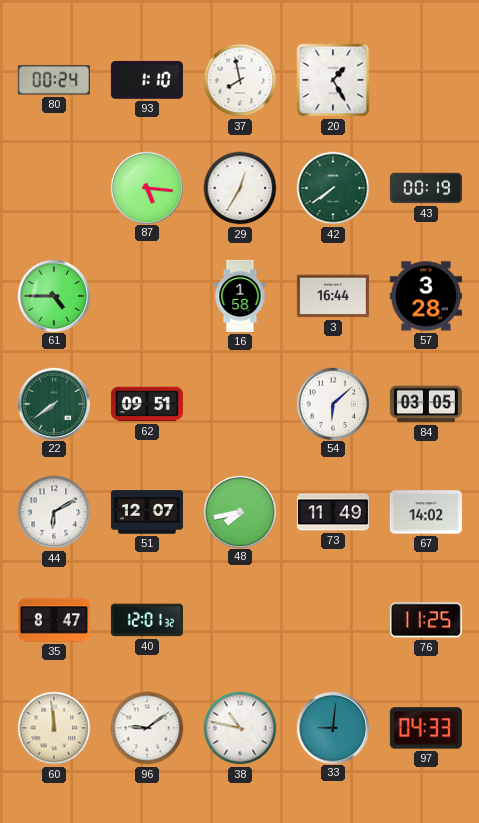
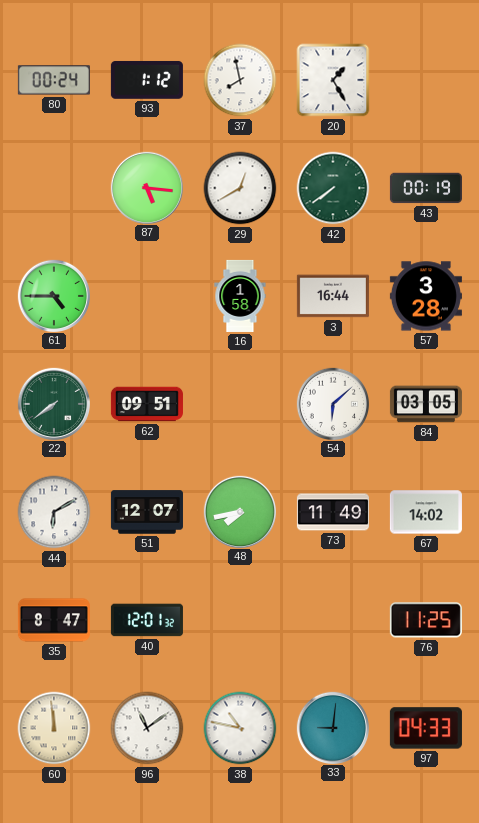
93: 1:10 -> 1:12 (147, 80)
29: 12:35 -> 12:40 (240, 188)
96: 9:09 -> 11:09 (147, 728)
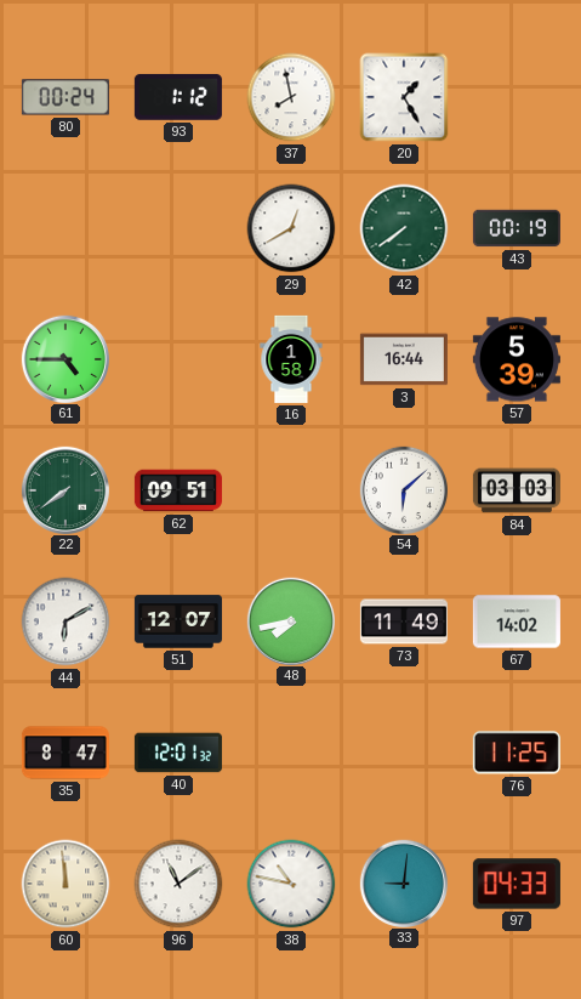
87: 5:16 -> none (146, 187)
57: 3:28 -> 5:39 (517, 359)
84: 03:05 -> 03:03 (517, 490)
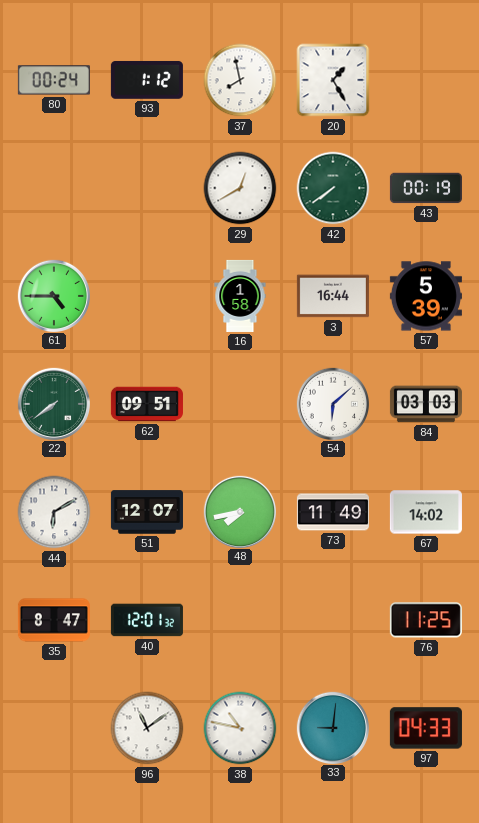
60: 11:59 -> none (65, 884)
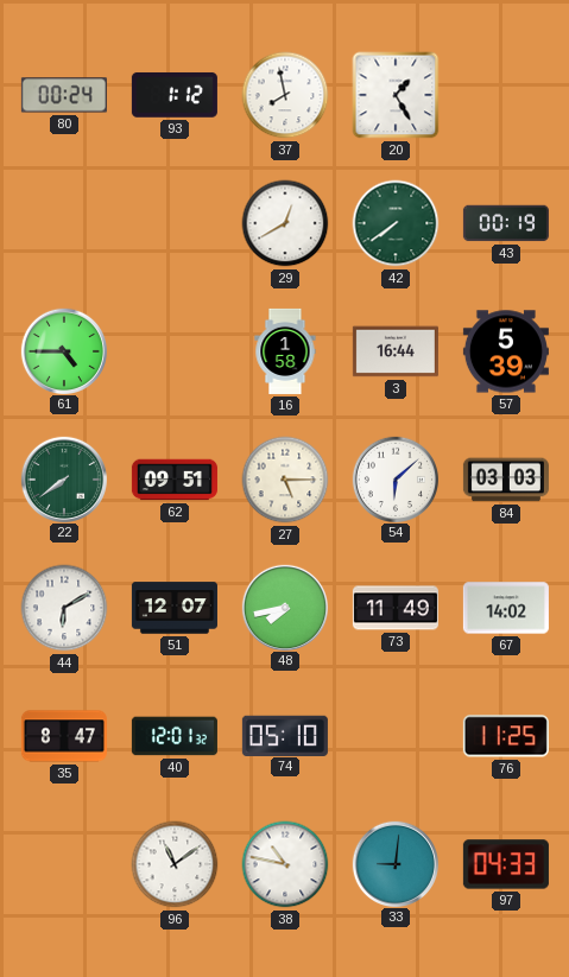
27: none -> 5:15 (285, 480)
74: none -> 05:10 (285, 735)
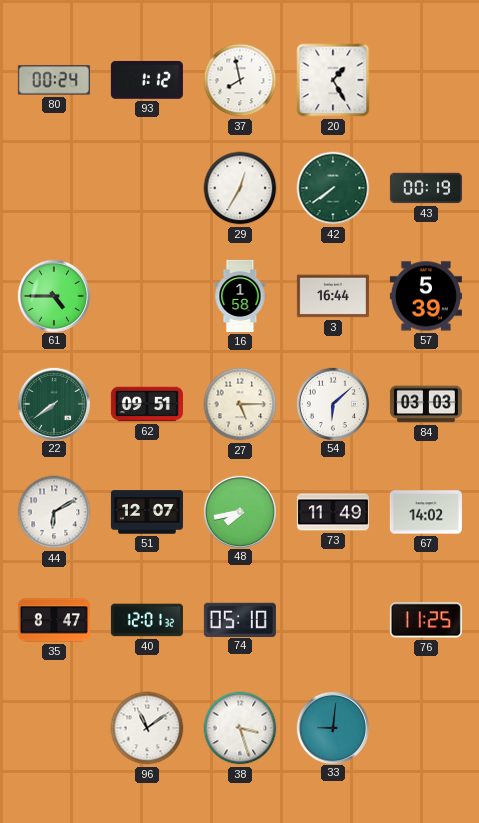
29: 12:40 -> 12:35 (240, 188)
38: 10:47 -> 3:27 (240, 728)
97: 04:33 -> none (506, 864)
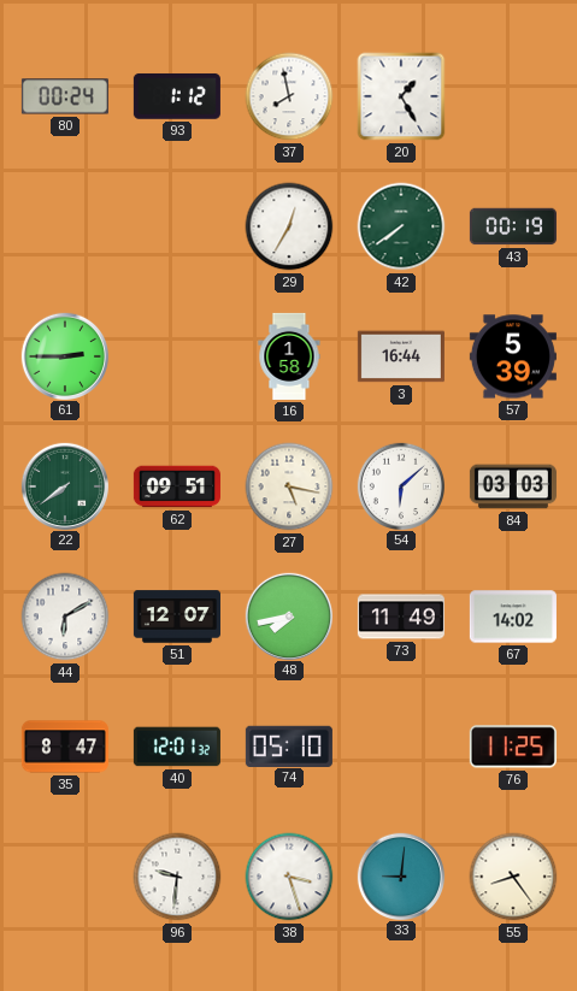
61: 4:45 -> 2:45 (64, 355)
27: 5:15 -> 5:17 (289, 486)
96: 11:09 -> 9:31 (177, 877)
55: none -> 8:24 (513, 877)
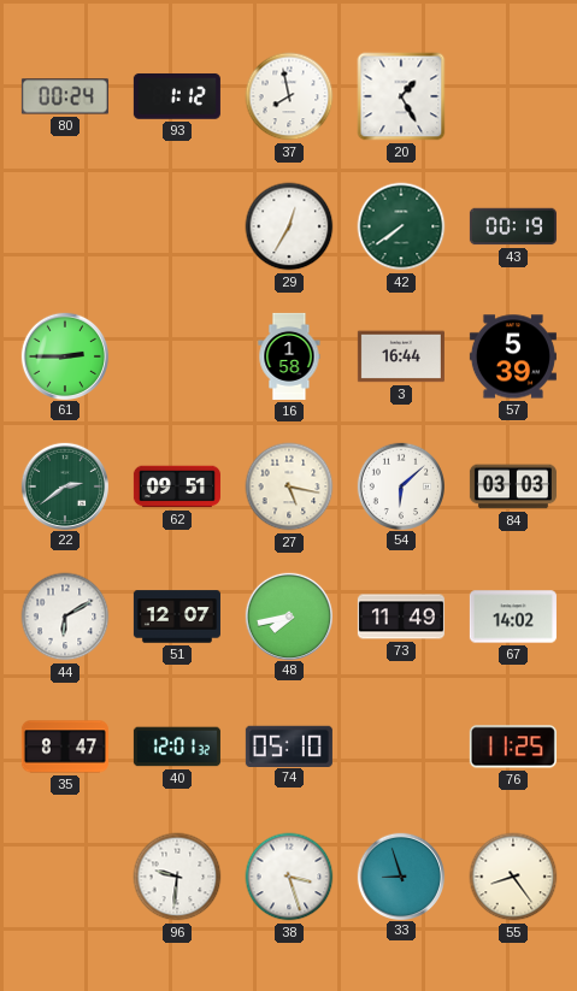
22: 7:39 -> 2:39 (64, 485)
33: 9:01 -> 8:57 (400, 875)
